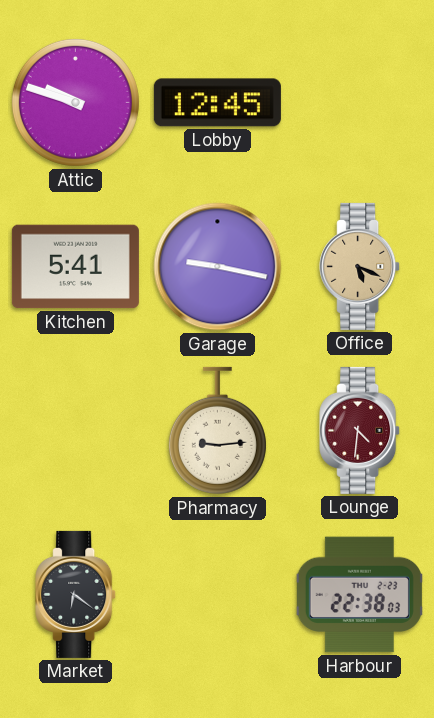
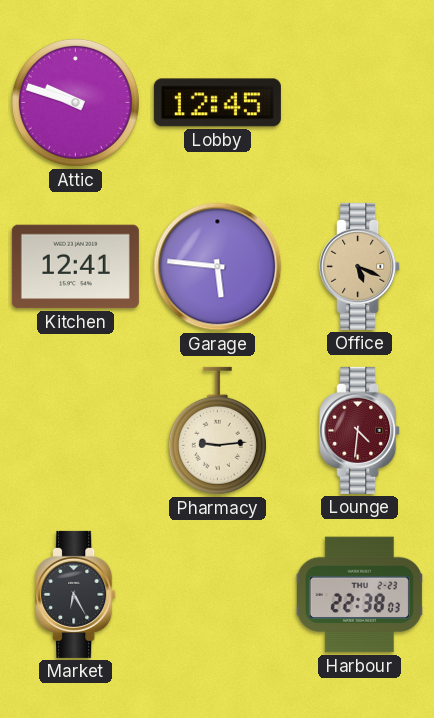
Kitchen: 5:41 -> 12:41 (75, 267)
Garage: 9:17 -> 5:46 (218, 267)
Market: 6:21 -> 6:25 (76, 594)
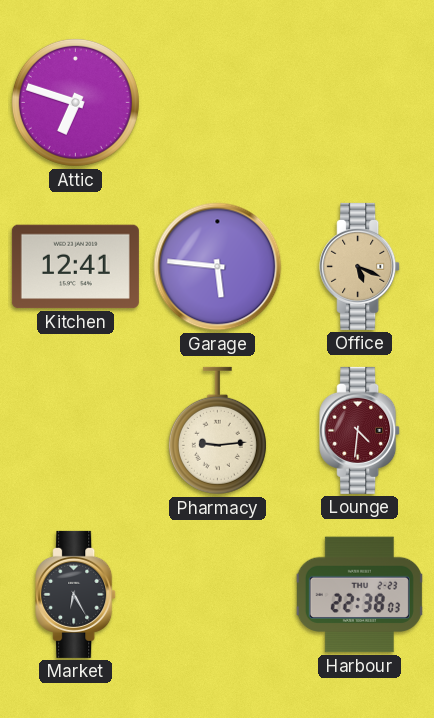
Attic: 9:48 -> 6:48 (75, 102)
Lobby: 12:45 -> none (217, 103)
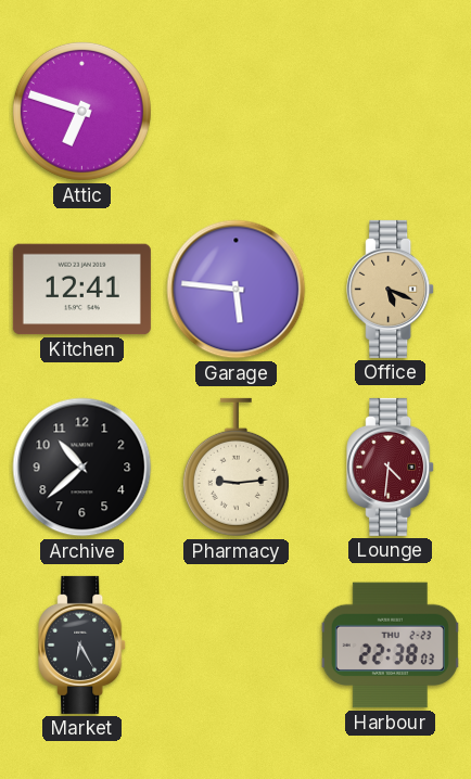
Archive: none -> 10:38 (82, 468)
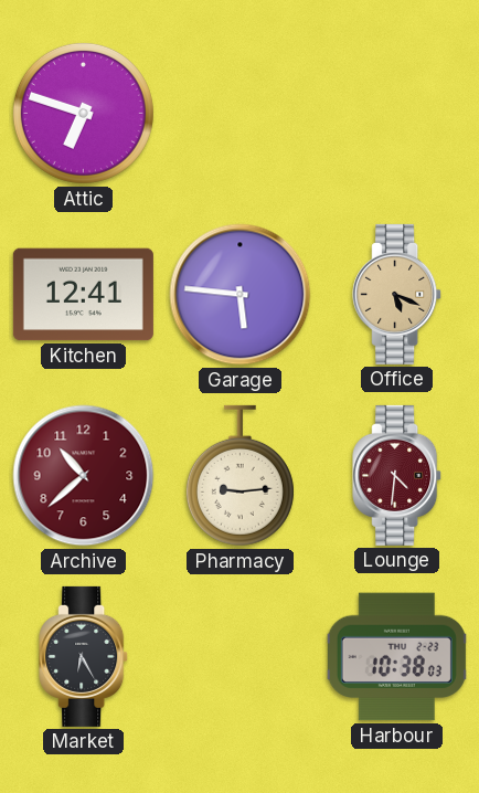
Archive dial: black -> burgundy (84, 476)
Harbour: 22:38 -> 10:38 (396, 657)
